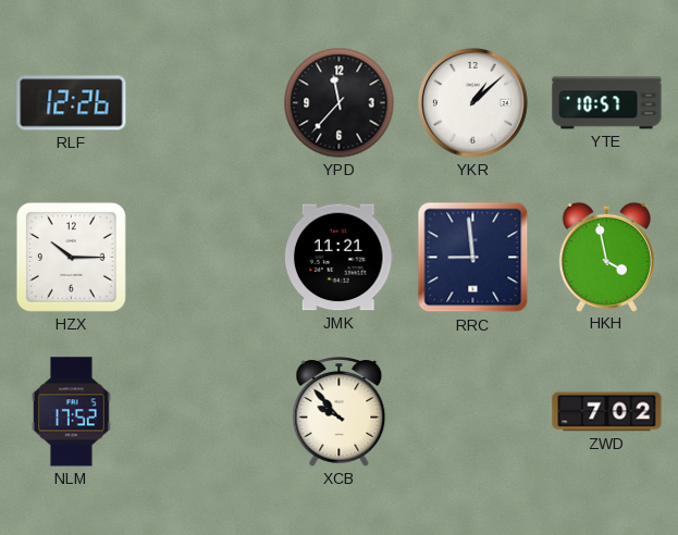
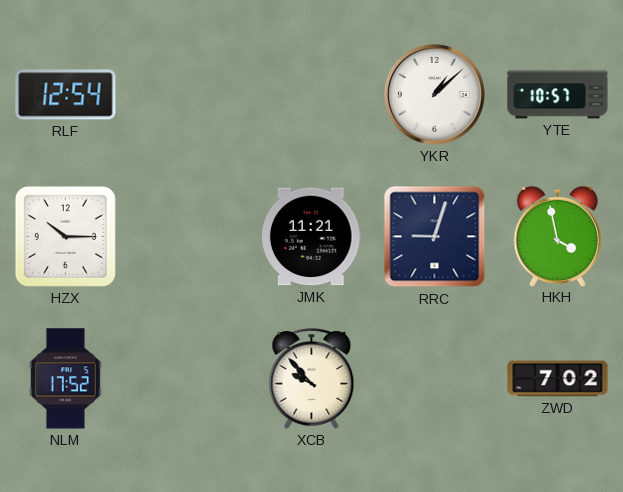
RLF: 12:26 -> 12:54 (66, 95)
YPD: 11:37 -> none (340, 103)
RRC: 8:59 -> 9:03 (435, 237)
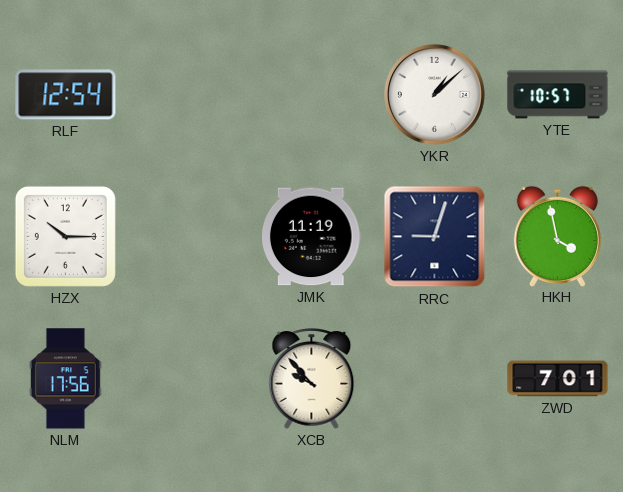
JMK: 11:21 -> 11:19 (312, 237)
NLM: 17:52 -> 17:56 (65, 379)
ZWD: 7:02 -> 7:01 (558, 379)
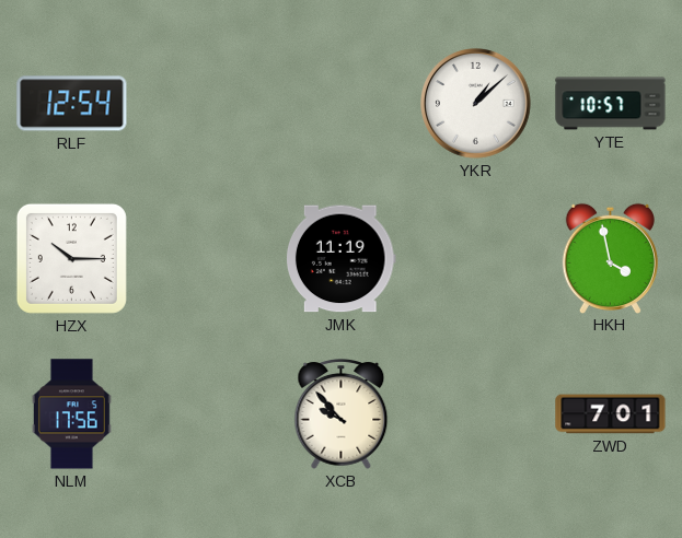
RRC: 9:03 -> none (435, 237)
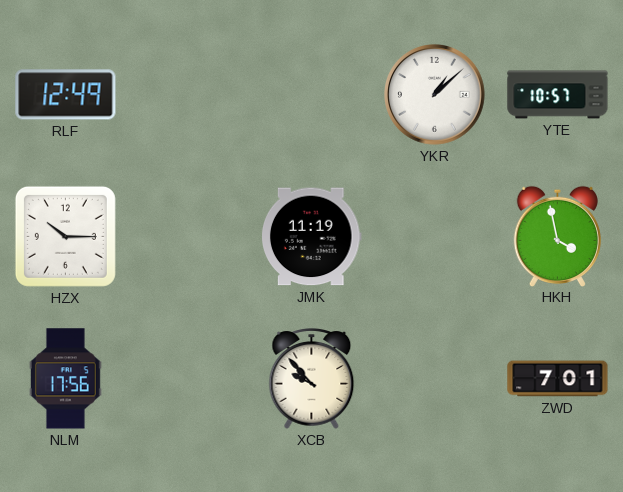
RLF: 12:54 -> 12:49 (66, 95)
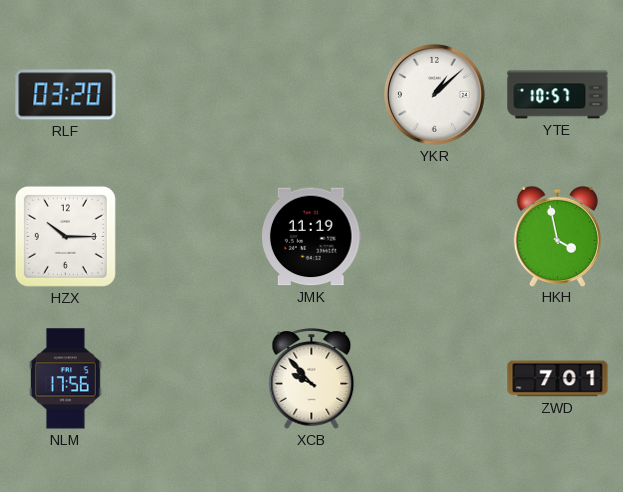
RLF: 12:49 -> 03:20 (66, 95)
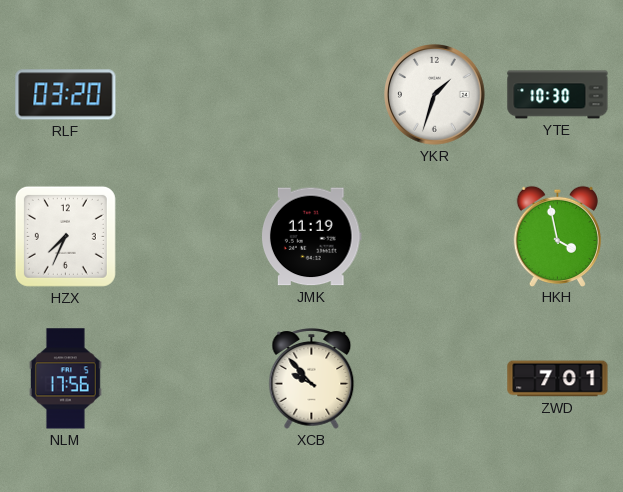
YKR: 1:08 -> 1:33 (435, 95)
YTE: 10:57 -> 10:30 (558, 95)
HZX: 10:15 -> 7:34 (65, 236)
